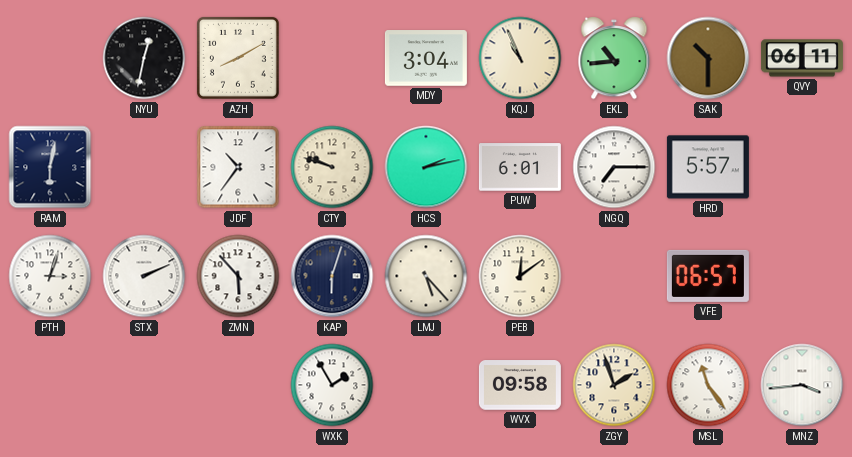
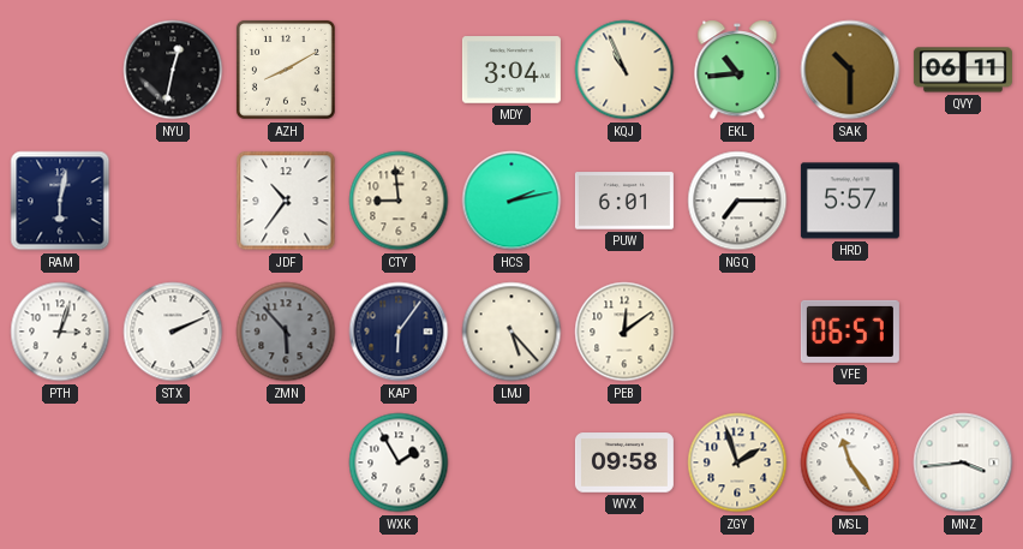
CTY: 9:48 -> 8:59 (399, 201)
ZMN dial: white -> grey (286, 332)
KAP: 6:03 -> 6:06 (399, 332)
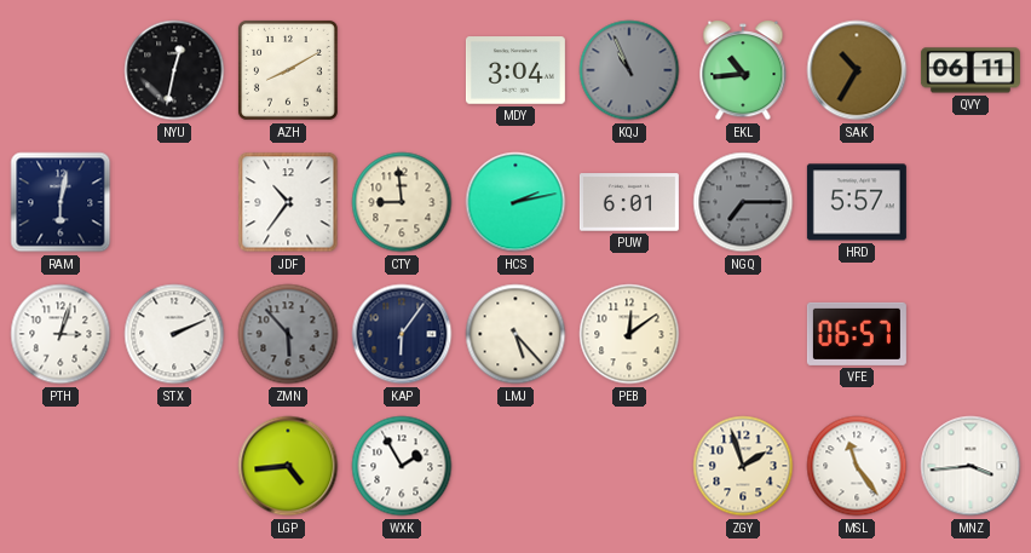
KQJ dial: cream -> grey (629, 70)
SAK: 10:30 -> 10:35 (857, 70)
NGQ dial: white -> grey (743, 202)
LGP: none -> 4:44 (288, 466)
WVX: 09:58 -> none (624, 463)
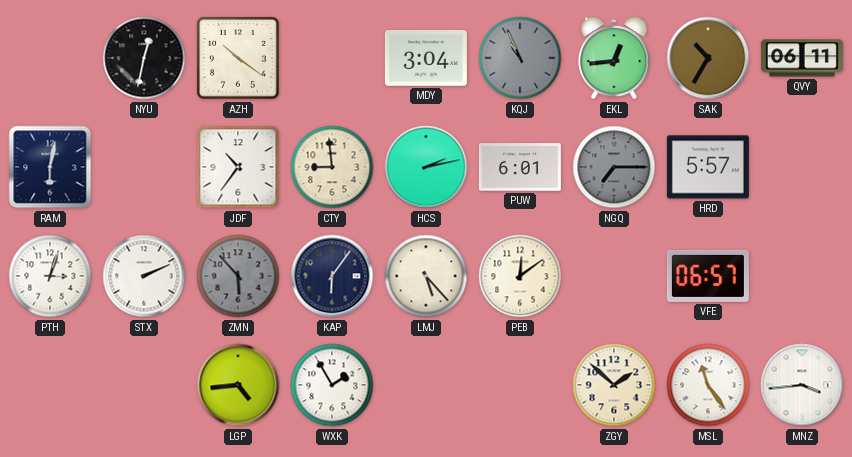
AZH: 8:10 -> 10:21 (238, 58)
EKL: 10:44 -> 12:44 (614, 58)
ZGY: 1:57 -> 1:52 (614, 385)
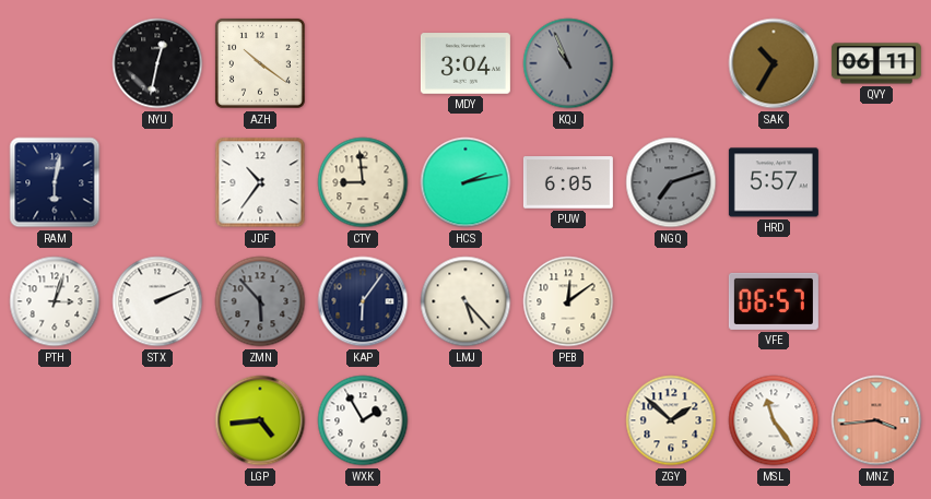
EKL: 12:44 -> none (614, 58)
PUW: 6:01 -> 6:05 (568, 182)
NGQ: 7:15 -> 7:12 (671, 182)
MNZ dial: white -> salmon (876, 420)
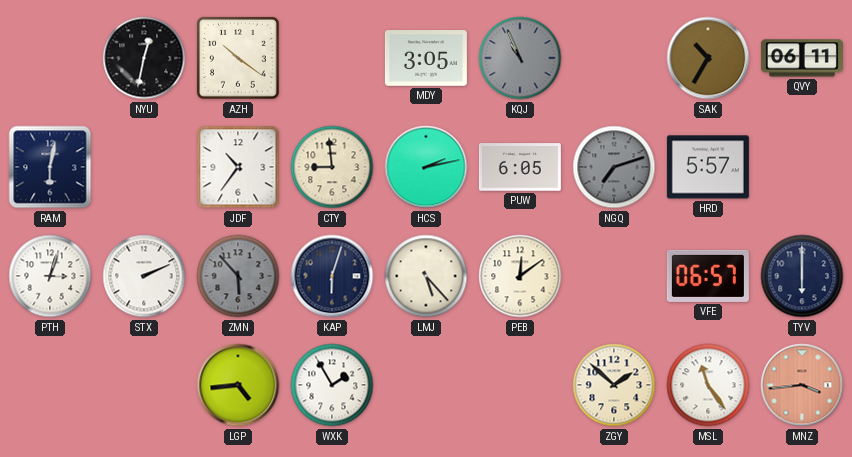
MDY: 3:04 -> 3:05 (426, 58)
KAP: 6:06 -> 6:03 (332, 276)
TYV: none -> 6:00 (802, 276)
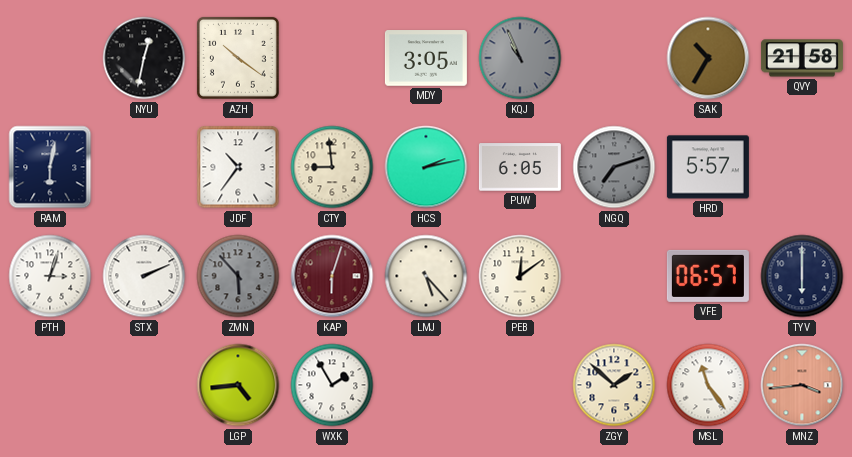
QVY: 06:11 -> 21:58 (802, 58)
KAP dial: navy -> burgundy (332, 276)
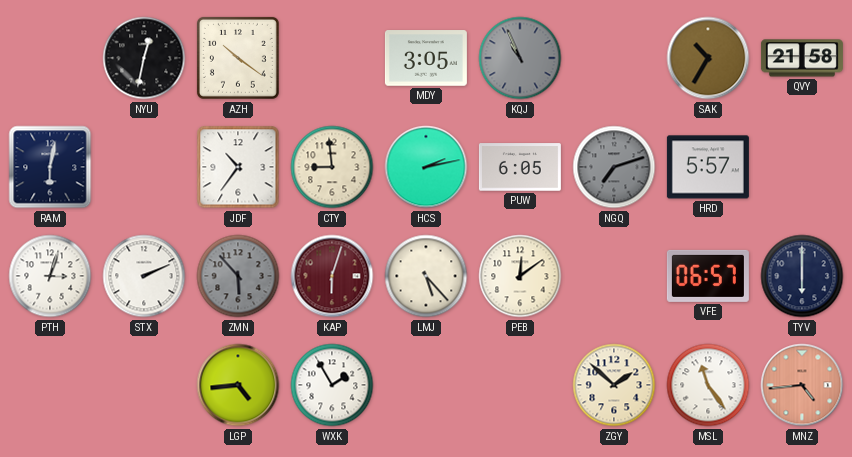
MNZ: 3:44 -> 4:44 (802, 385)
